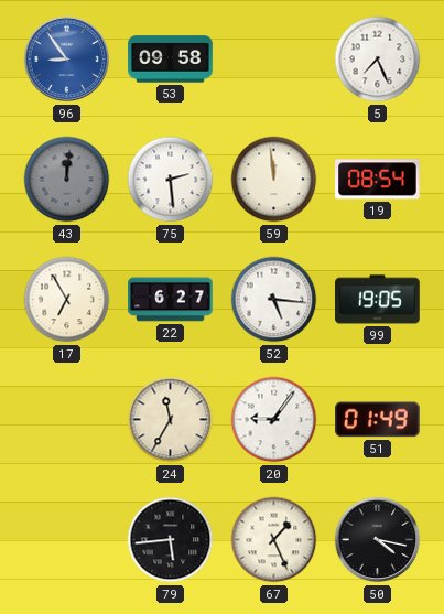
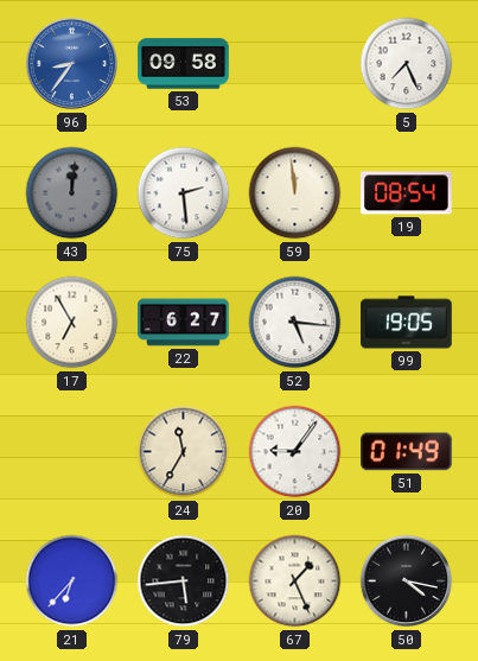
96: 8:54 -> 8:36 (72, 64)
21: none -> 6:37 (72, 581)
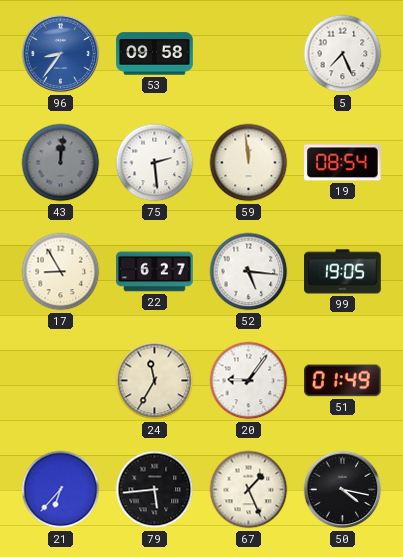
17: 6:55 -> 8:55 (61, 272)
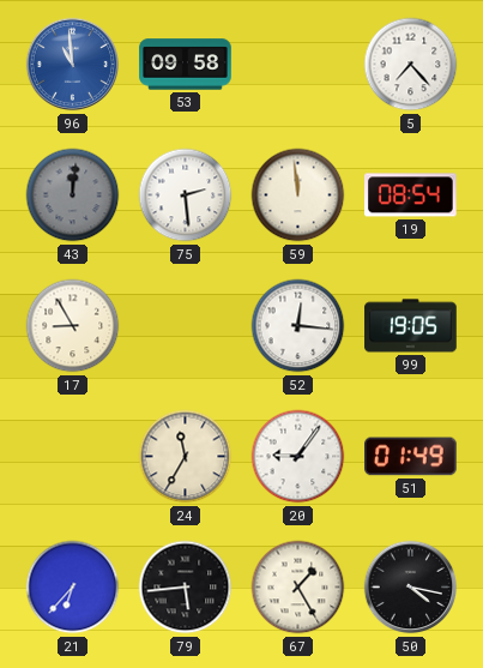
96: 8:36 -> 10:59 (73, 65)
5: 7:26 -> 7:23 (411, 65)
22: 6:27 -> none (155, 272)
52: 5:16 -> 12:16 (298, 326)
67: 1:26 -> 1:25 (298, 588)
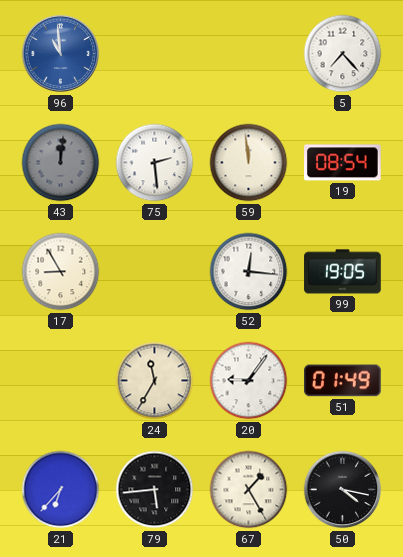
53: 09:58 -> none (186, 65)
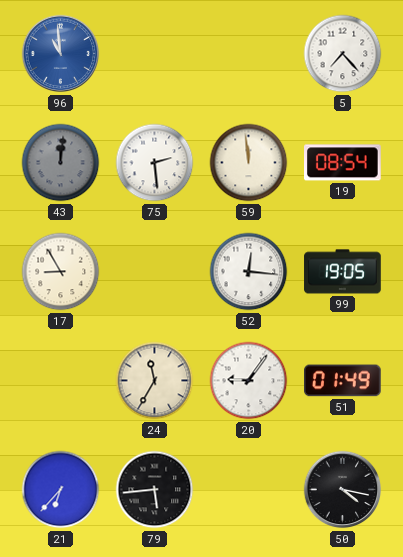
67: 1:25 -> none (249, 490)
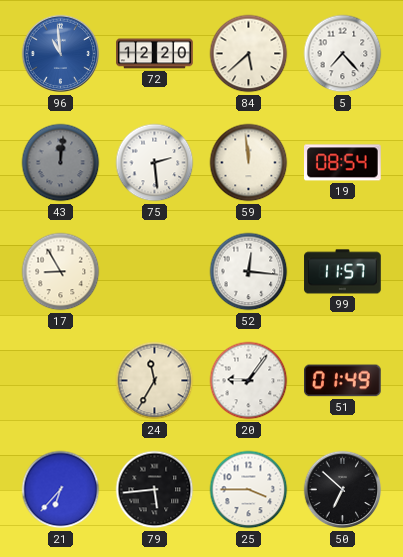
72: none -> 12:20 (155, 54)
84: none -> 5:38 (249, 54)
99: 19:05 -> 11:57 (343, 272)
25: none -> 3:45 (249, 490)
50: 4:17 -> 6:52 (343, 490)
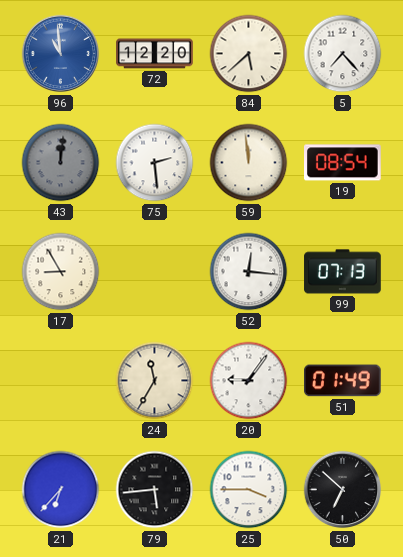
99: 11:57 -> 07:13 (343, 272)
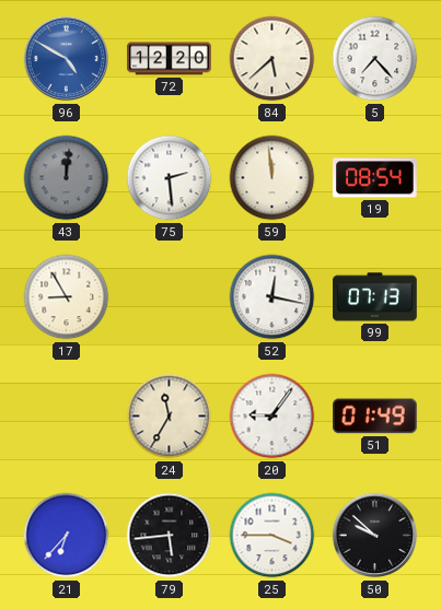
96: 10:59 -> 4:50 (67, 59)
52: 12:16 -> 12:17 (272, 297)
50: 6:52 -> 9:52 (375, 536)
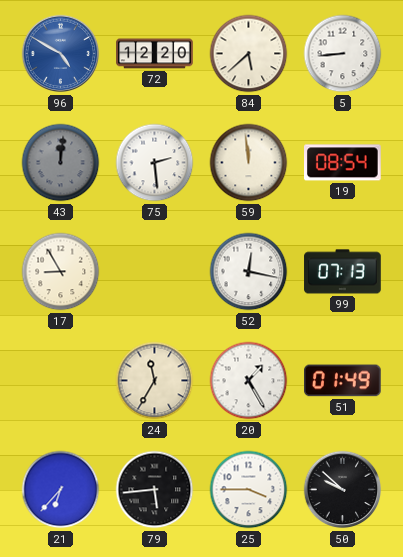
5: 7:23 -> 8:44 (343, 54)
20: 9:06 -> 1:25 (249, 381)
